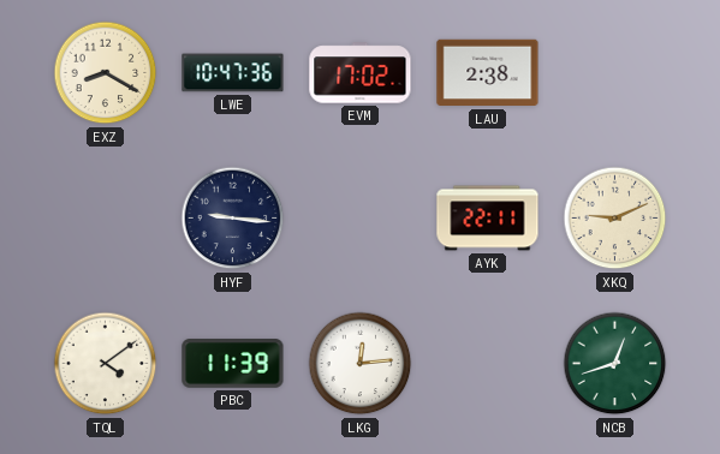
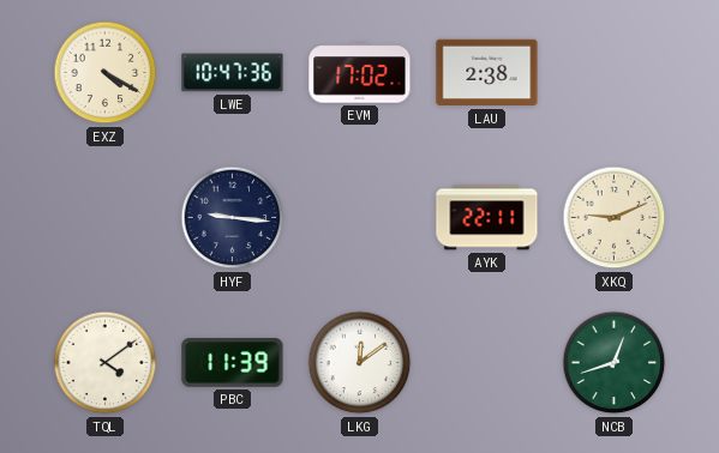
EXZ: 8:20 -> 4:20 (106, 73)
LKG: 12:14 -> 12:09 (360, 363)
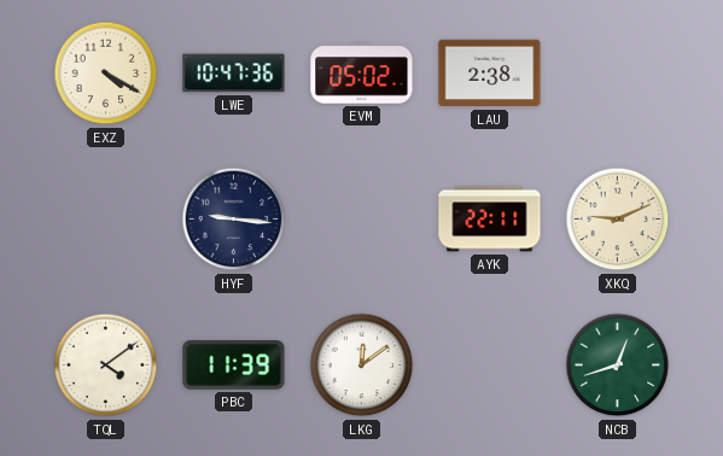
EVM: 17:02 -> 05:02 (362, 74)
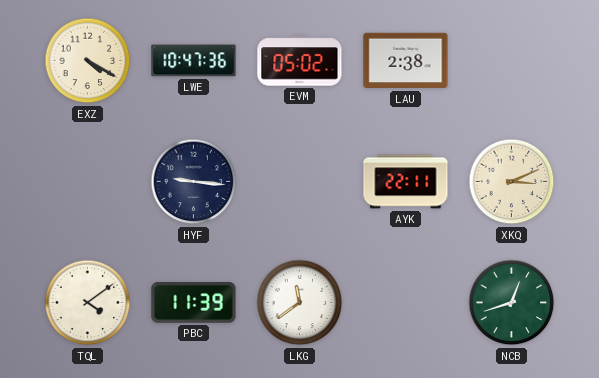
XKQ: 9:11 -> 3:11 (512, 182)
LKG: 12:09 -> 11:39 (300, 303)
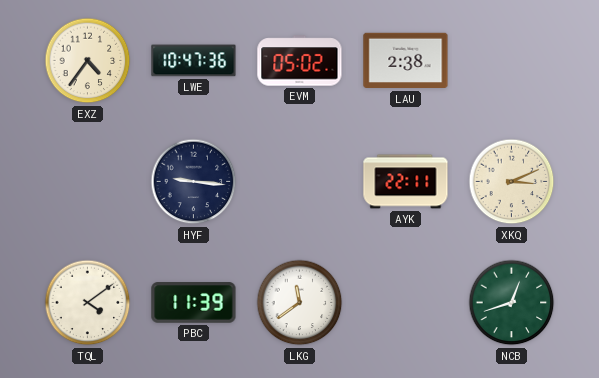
EXZ: 4:20 -> 4:36 (88, 61)
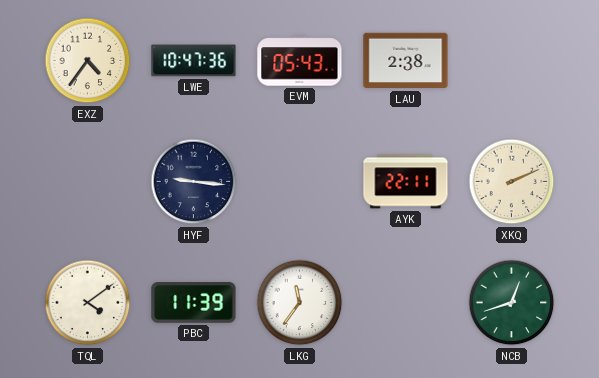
EVM: 05:02 -> 05:43 (300, 61)
XKQ: 3:11 -> 2:11 (512, 182)
LKG: 11:39 -> 11:36 (300, 303)
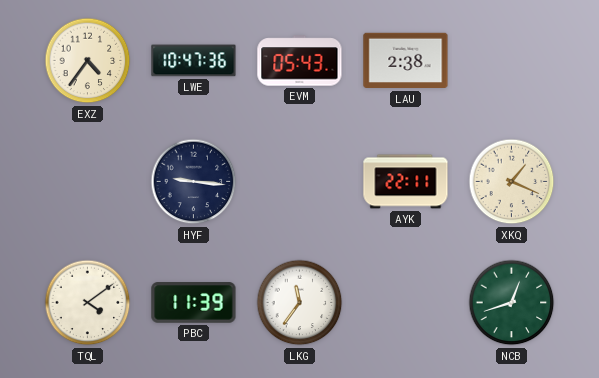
XKQ: 2:11 -> 1:19 (512, 182)
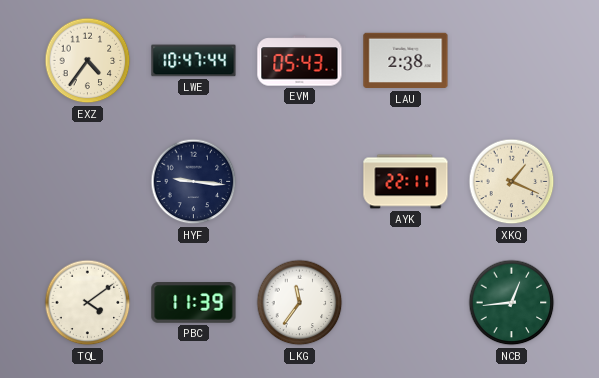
LWE: 10:47:36 -> 10:47:44 (194, 61)
NCB: 12:42 -> 12:44 (512, 303)
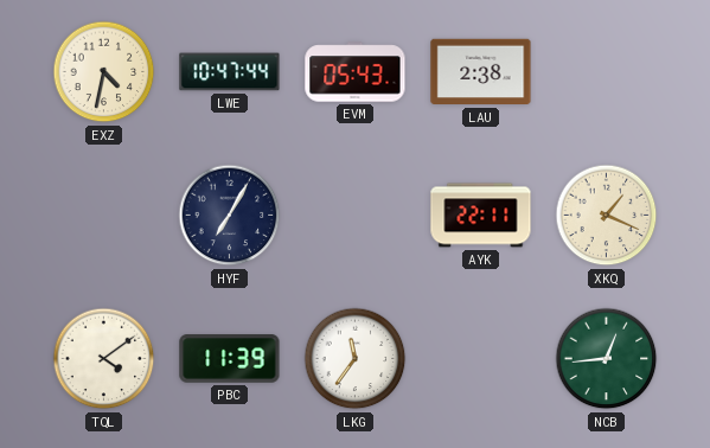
EXZ: 4:36 -> 4:32 (104, 72)
HYF: 9:16 -> 7:05 (230, 216)
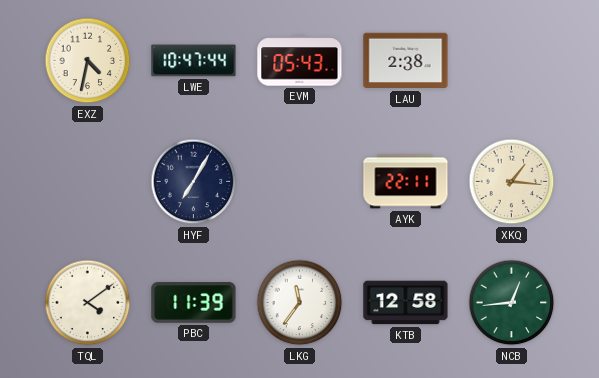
XKQ: 1:19 -> 1:16 (512, 182)
KTB: none -> 12:58 (406, 303)
